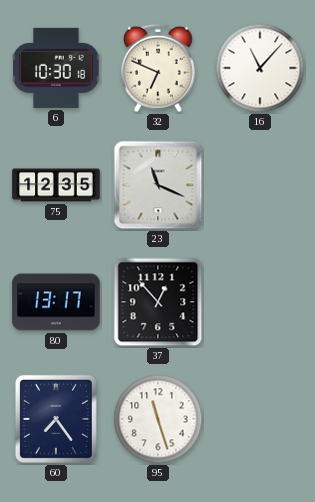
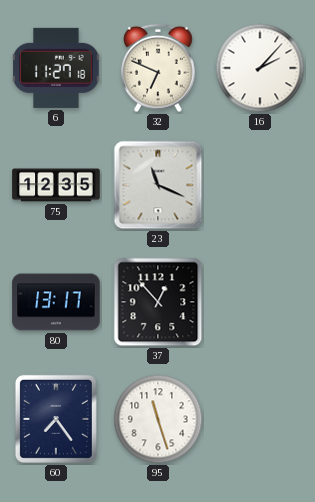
6: 10:30 -> 11:27 (56, 68)
16: 11:07 -> 2:07 (260, 68)
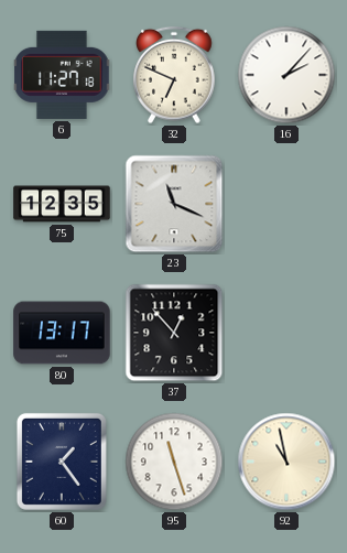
60: 7:24 -> 1:24 (62, 462)
92: none -> 10:58 (286, 462)
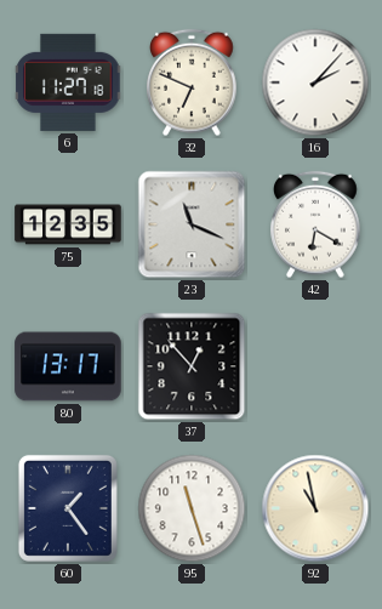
42: none -> 6:20 (315, 224)
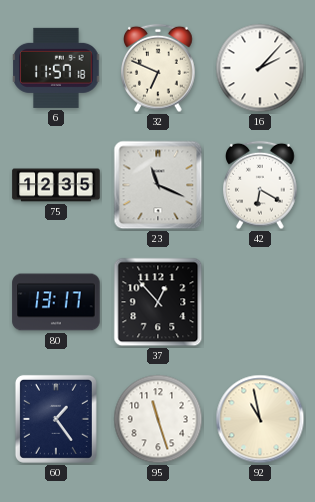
6: 11:27 -> 11:57 (56, 68)
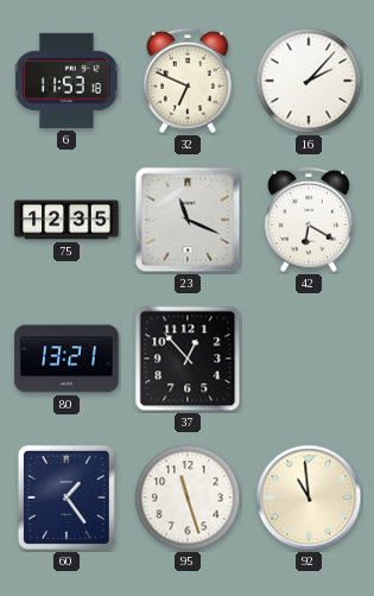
6: 11:57 -> 11:53 (66, 81)
80: 13:17 -> 13:21 (66, 359)
92: 10:58 -> 10:59 (309, 497)
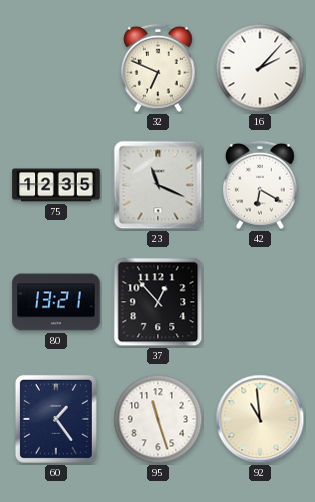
6: 11:53 -> none (66, 81)
